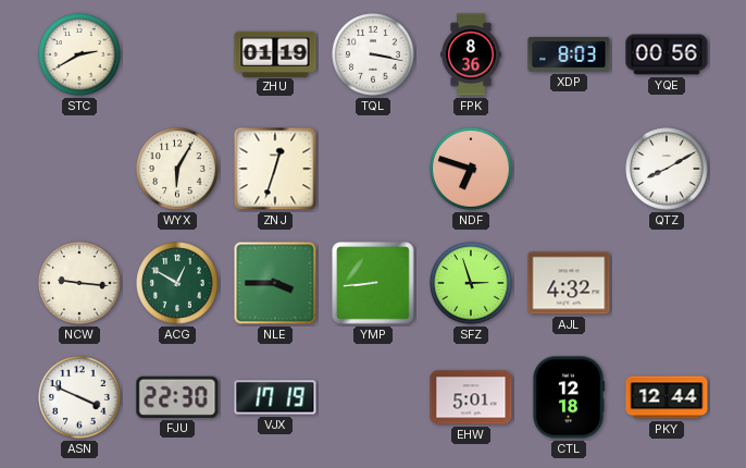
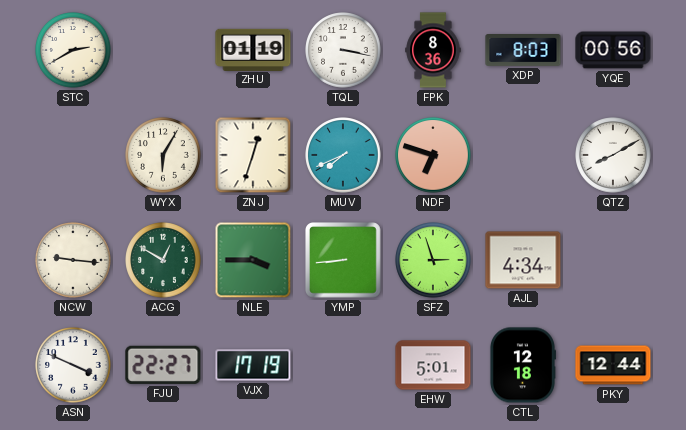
MUV: none -> 7:41 (343, 155)
AJL: 4:32 -> 4:34 (523, 260)
FJU: 22:30 -> 22:27 (163, 365)
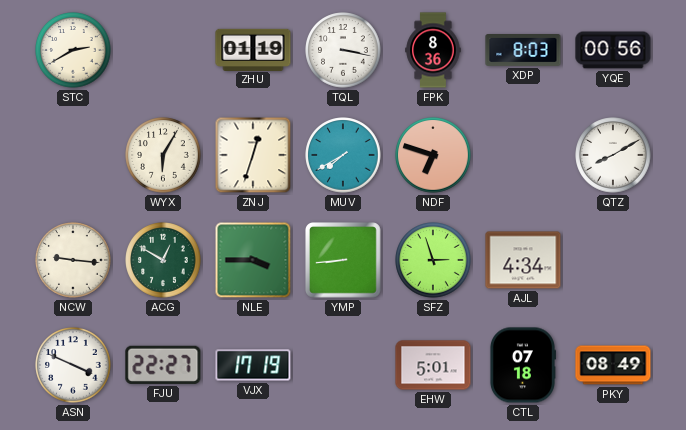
MUV: 7:41 -> 7:40 (343, 155)
CTL: 12:18 -> 07:18 (522, 365)
PKY: 12:44 -> 08:49 (613, 365)
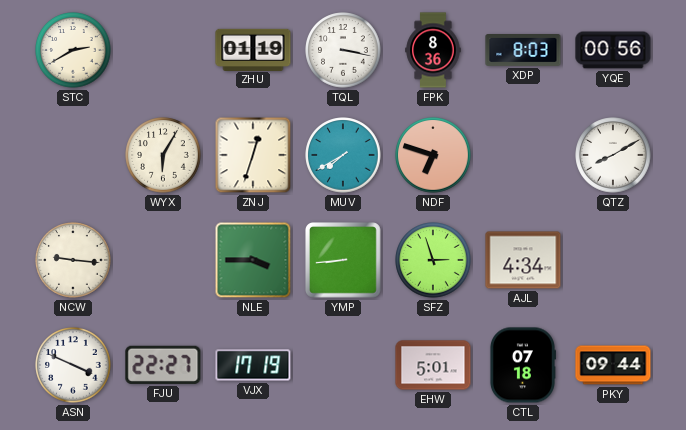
ACG: 12:50 -> none (163, 260)
PKY: 08:49 -> 09:44 (613, 365)
